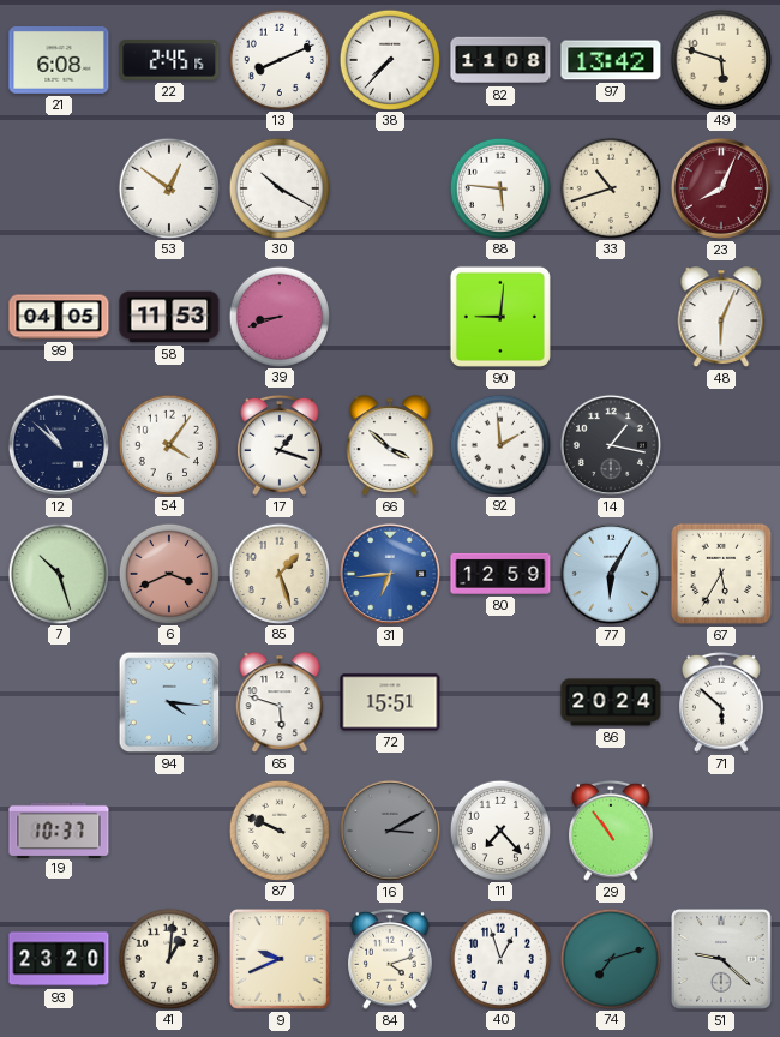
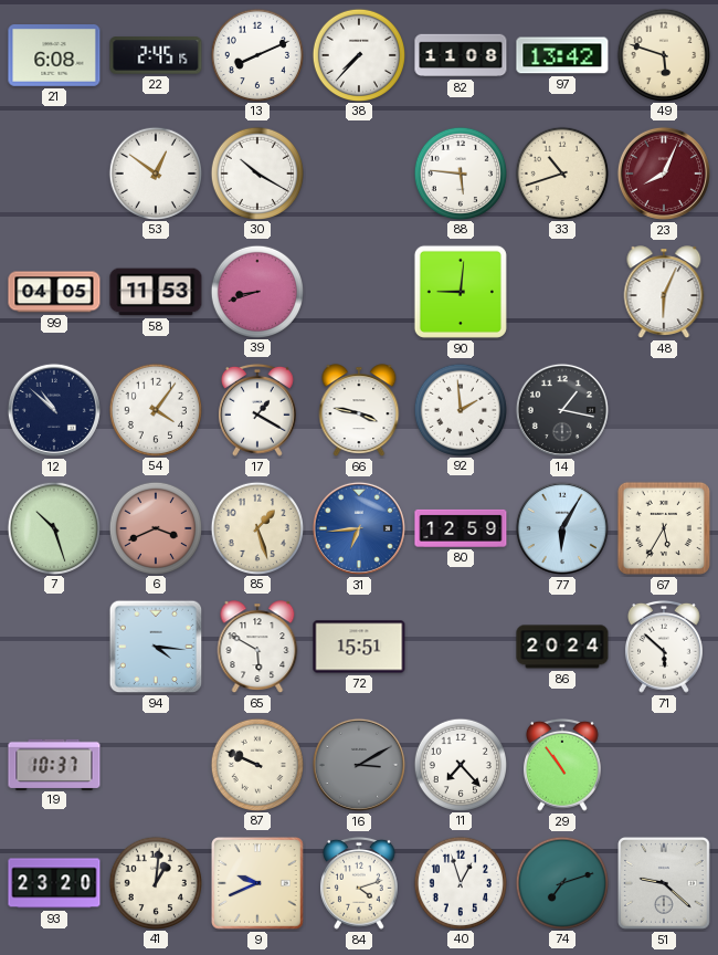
17: 1:18 -> 1:20 (257, 410)
66: 3:52 -> 3:47 (359, 410)
65: 5:48 -> 5:50 (257, 647)
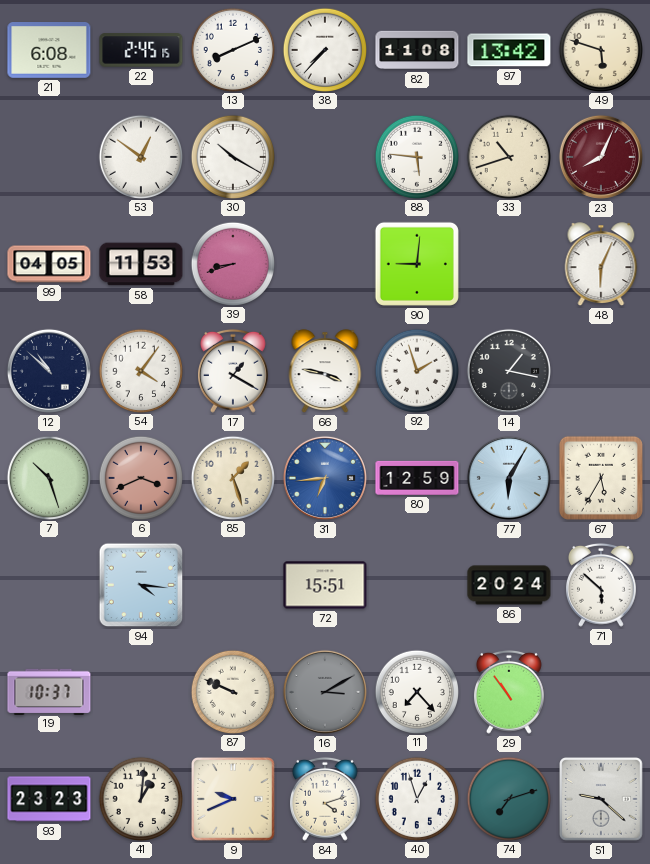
92: 1:59 -> 1:57 (416, 370)
65: 5:50 -> none (257, 647)
93: 23:20 -> 23:23 (49, 799)
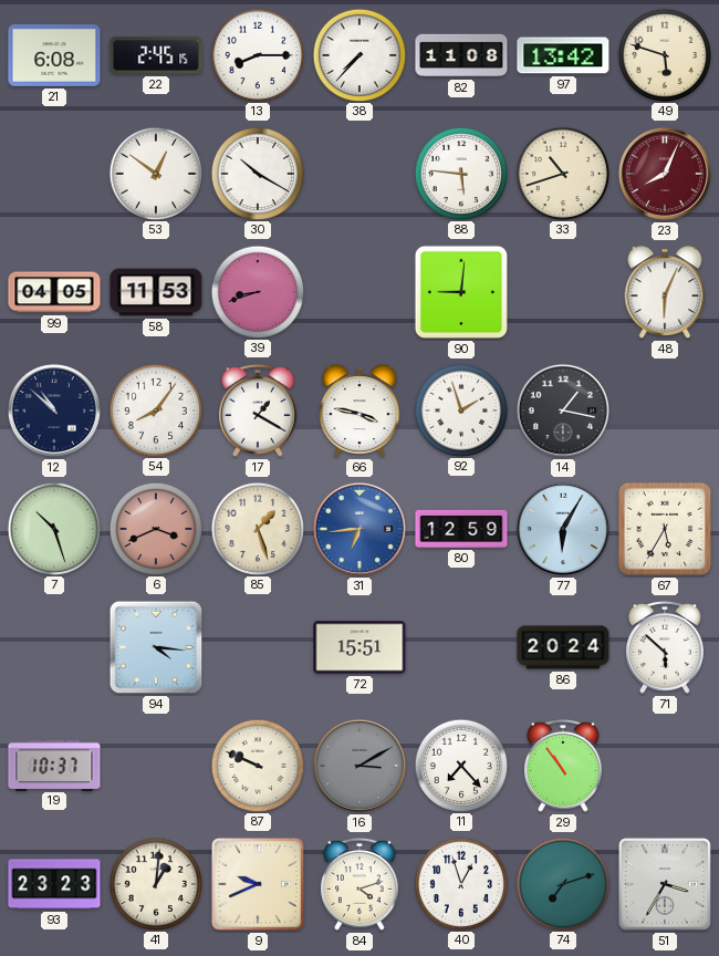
13: 8:11 -> 8:15 (257, 54)
54: 4:06 -> 8:06 (155, 409)
51: 9:22 -> 3:35 (665, 884)
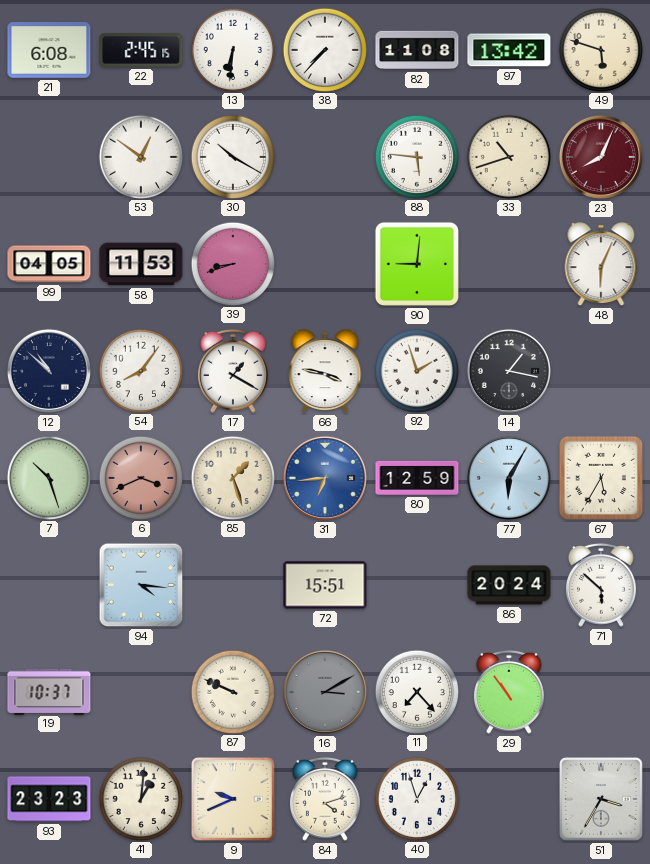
13: 8:15 -> 6:31 (232, 49)
74: 7:12 -> none (562, 883)
